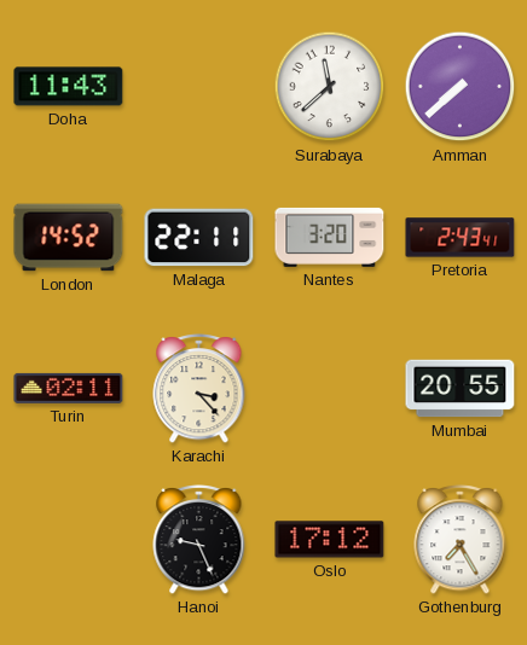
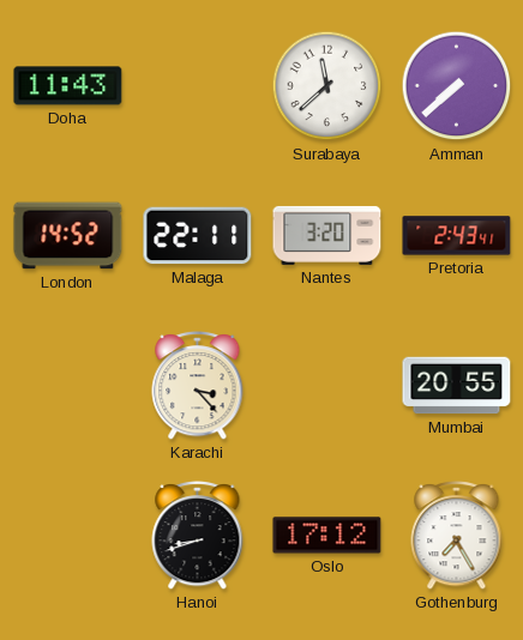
Turin: 02:11 -> none (69, 388)
Hanoi: 9:26 -> 8:42 (198, 536)
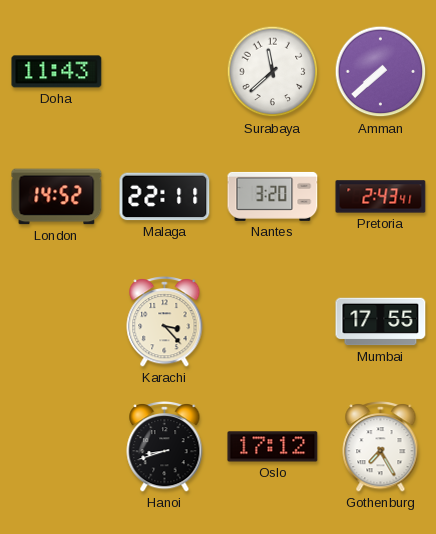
Mumbai: 20:55 -> 17:55 (381, 322)
